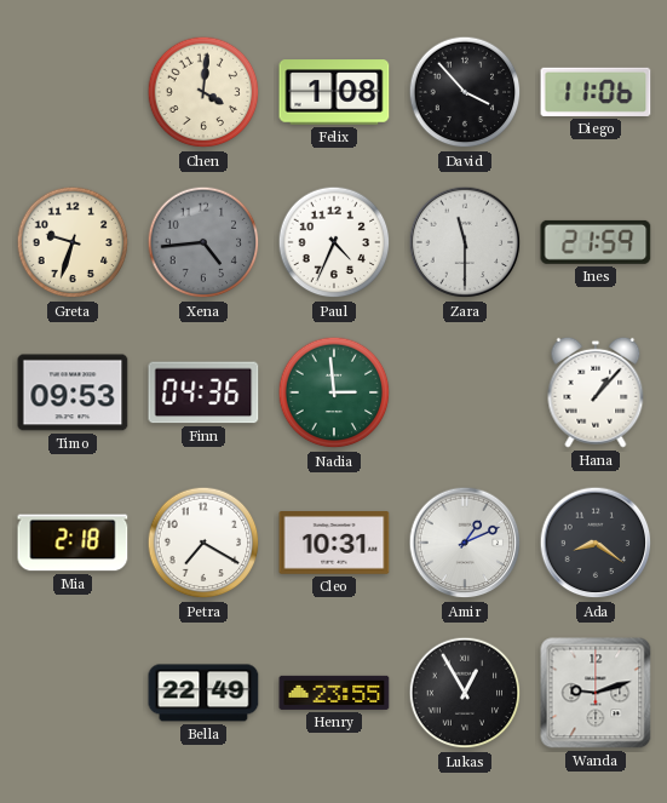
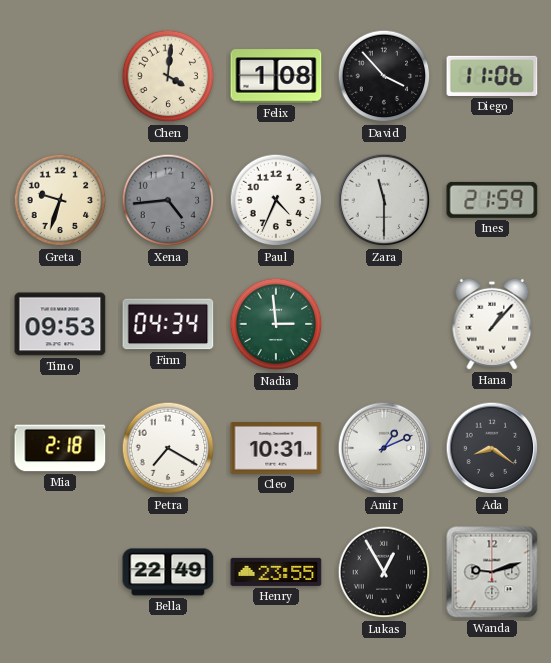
Finn: 04:36 -> 04:34 (168, 324)
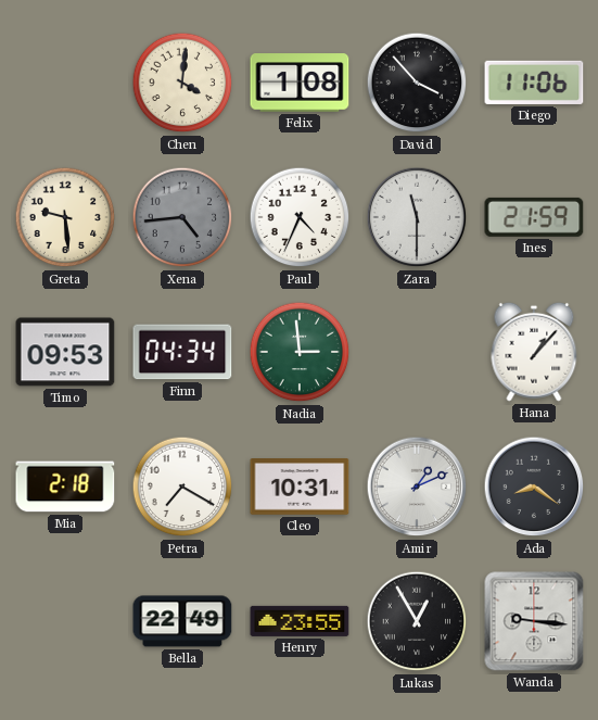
Greta: 9:33 -> 9:29 (65, 217)
Wanda: 9:12 -> 9:16 (534, 621)
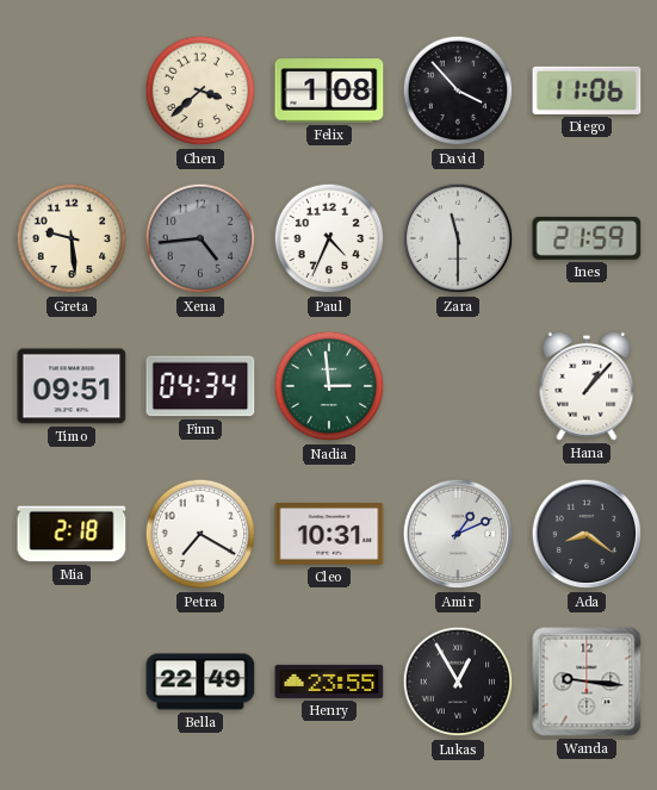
Chen: 4:01 -> 3:38 (200, 91)
Timo: 09:53 -> 09:51 (72, 386)
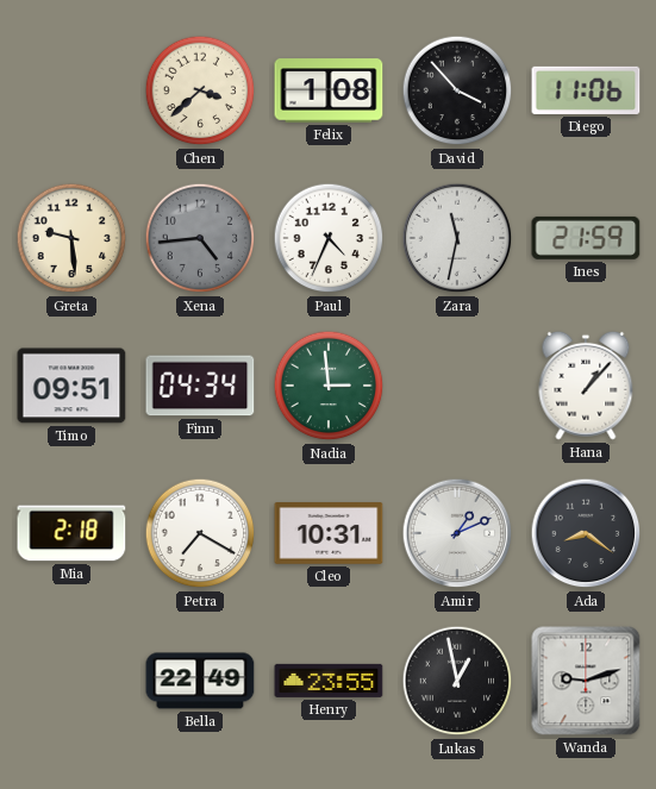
Zara: 11:30 -> 11:32 (457, 238)
Lukas: 12:55 -> 12:58 (457, 681)
Wanda: 9:16 -> 9:12 (586, 681)
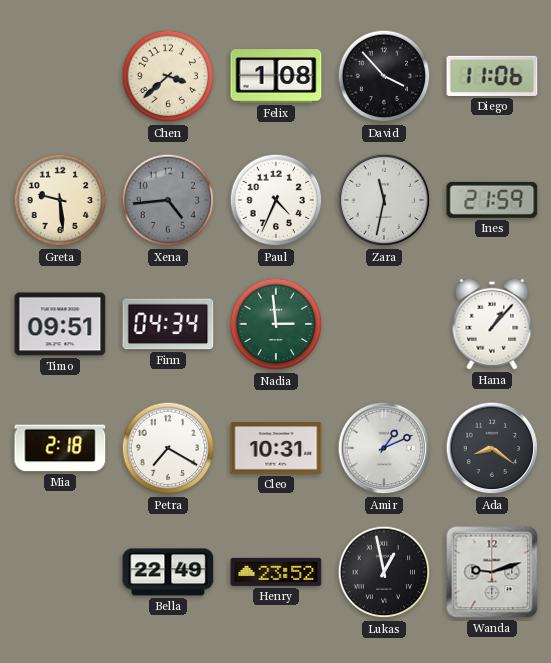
Henry: 23:55 -> 23:52 (276, 572)
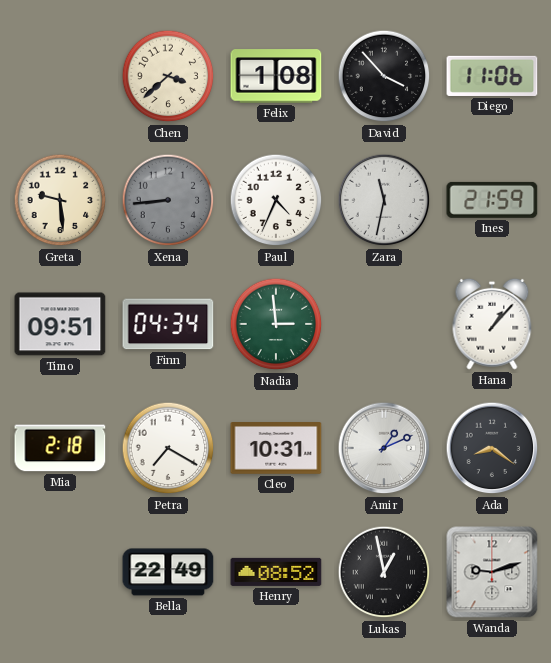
Xena: 4:44 -> 8:44 (168, 200)
Henry: 23:52 -> 08:52 (276, 572)
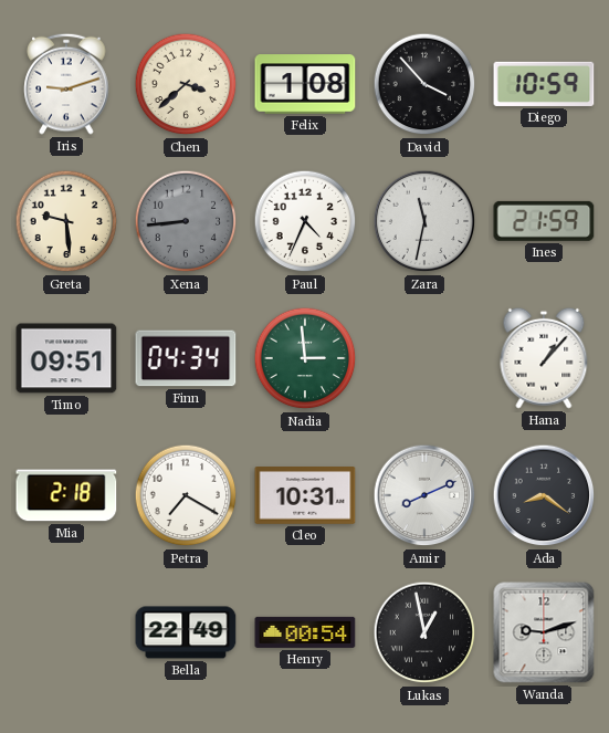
Iris: none -> 9:12 (66, 84)
Diego: 11:06 -> 10:59 (544, 84)
Amir: 1:11 -> 8:11 (424, 495)
Henry: 08:52 -> 00:54 (305, 632)
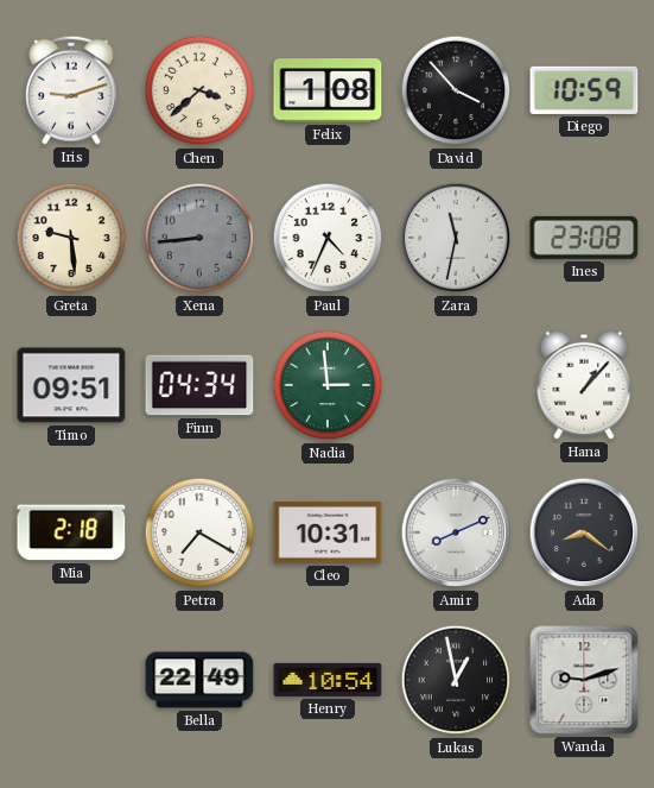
Ines: 21:59 -> 23:08 (584, 238)
Henry: 00:54 -> 10:54 (328, 680)
